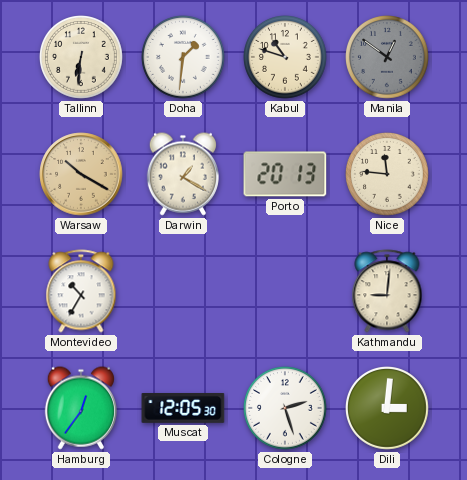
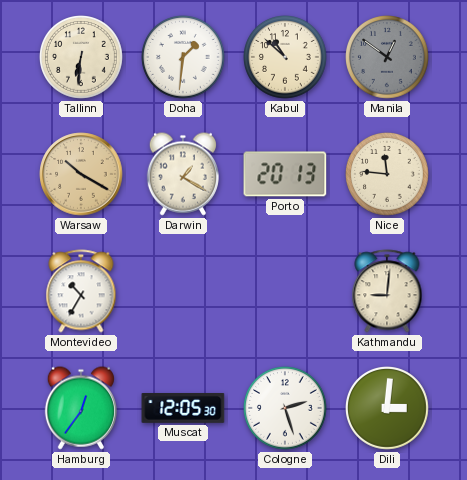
Kabul: 10:48 -> 10:52 (286, 58)
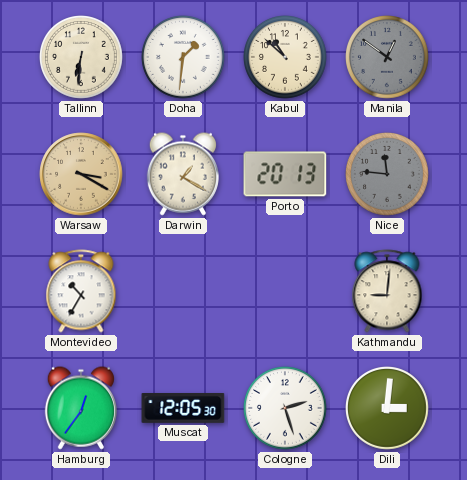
Warsaw: 10:20 -> 3:20 (81, 174)
Nice dial: cream -> grey (388, 175)
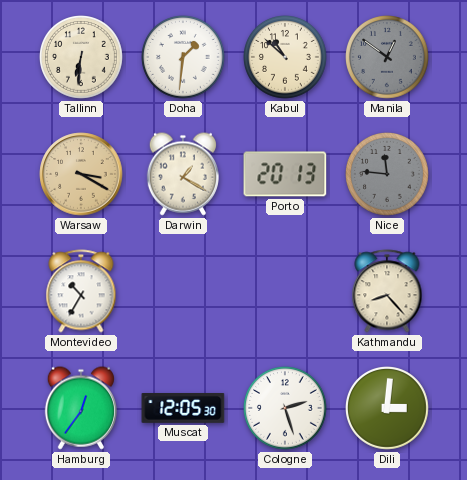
Kathmandu: 9:01 -> 8:23 (387, 291)
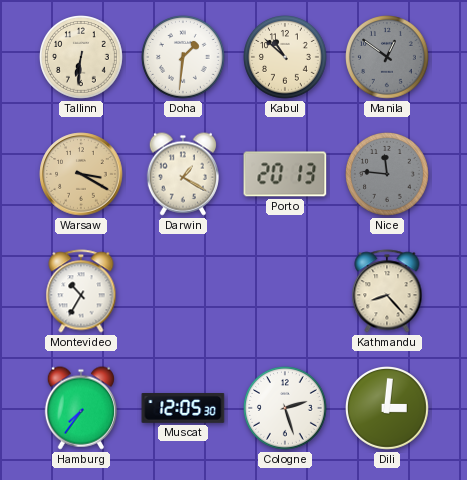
Hamburg: 12:36 -> 7:36 (81, 408)
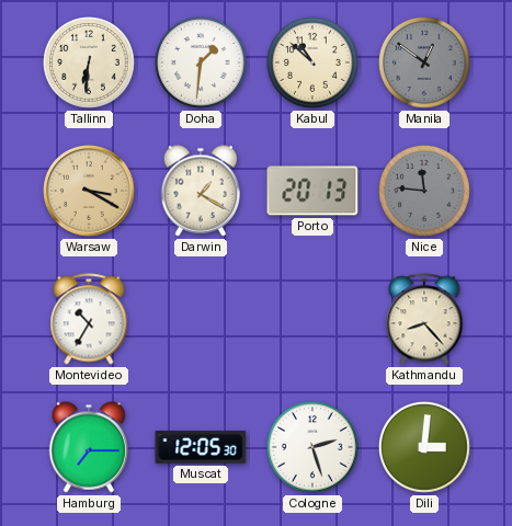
Hamburg: 7:36 -> 7:15 (89, 447)
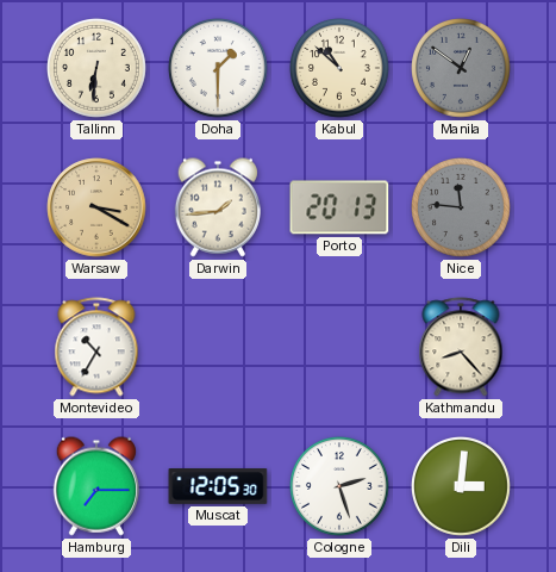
Doha: 1:31 -> 1:30 (219, 69)
Darwin: 1:20 -> 1:44 (218, 207)
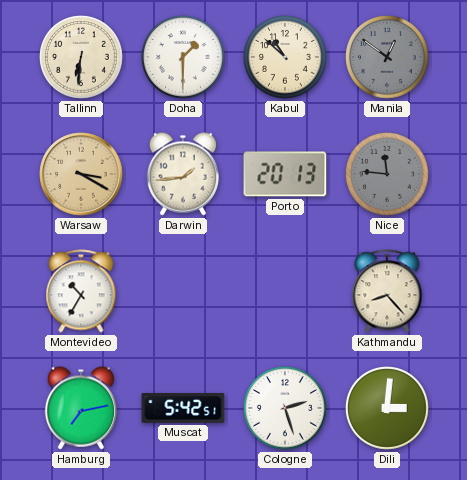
Hamburg: 7:15 -> 7:13 (81, 408)
Muscat: 12:05 -> 5:42 (183, 409)
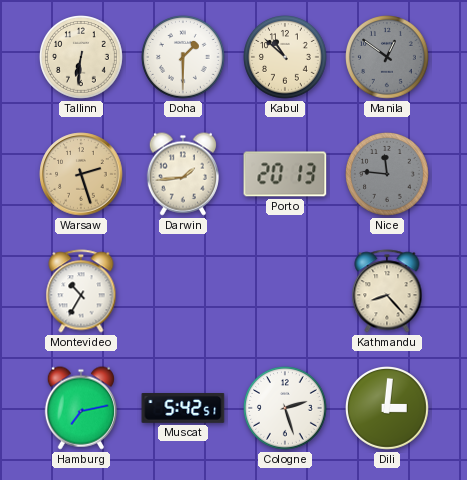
Warsaw: 3:20 -> 2:27 (81, 174)
